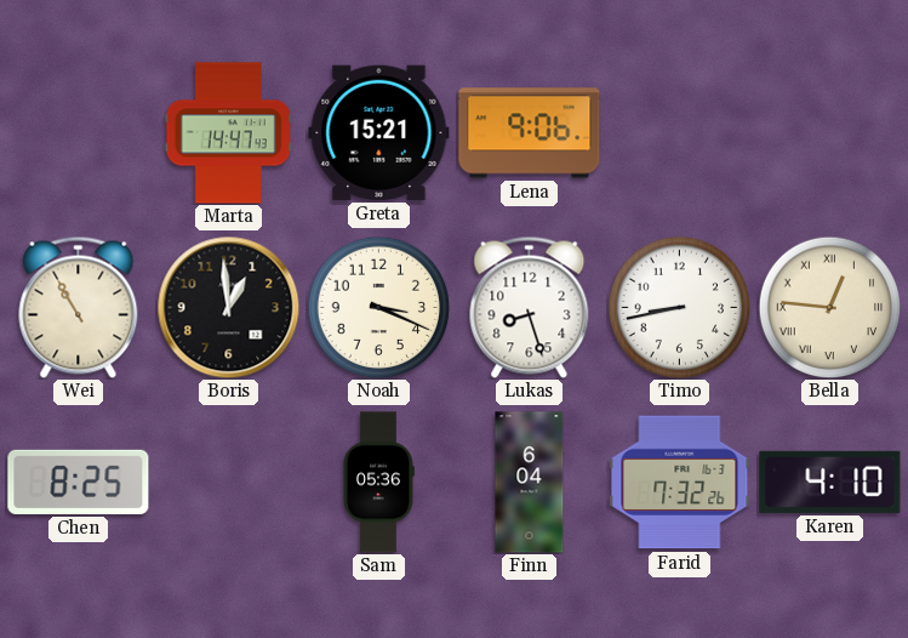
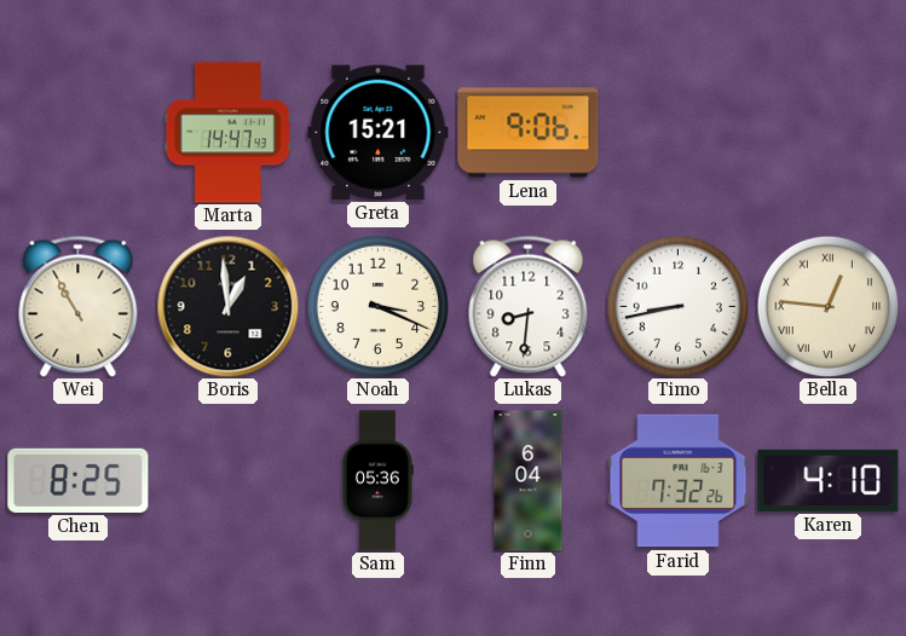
Lukas: 8:27 -> 8:31 (529, 306)
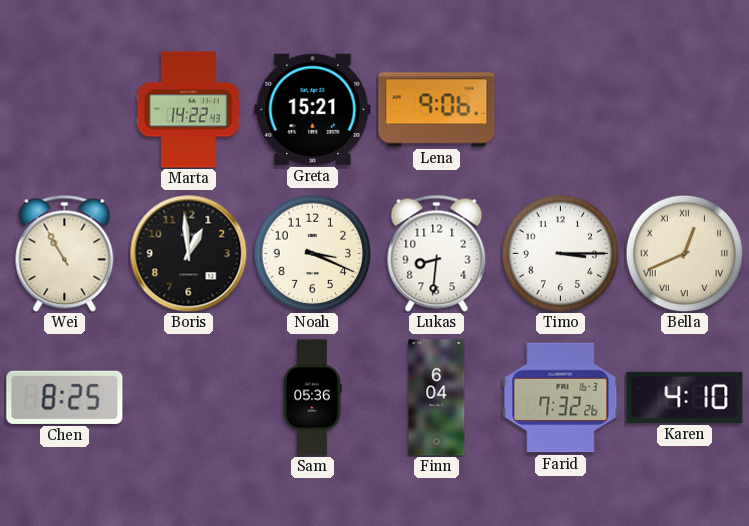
Marta: 14:47 -> 14:22 (188, 110)
Timo: 8:43 -> 3:15 (560, 253)
Bella: 12:46 -> 12:41 (684, 253)
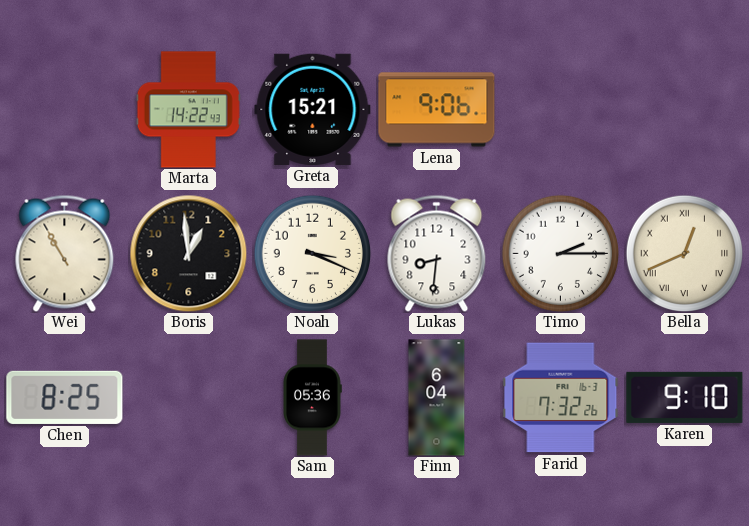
Timo: 3:15 -> 2:15 (560, 253)
Karen: 4:10 -> 9:10 (685, 397)
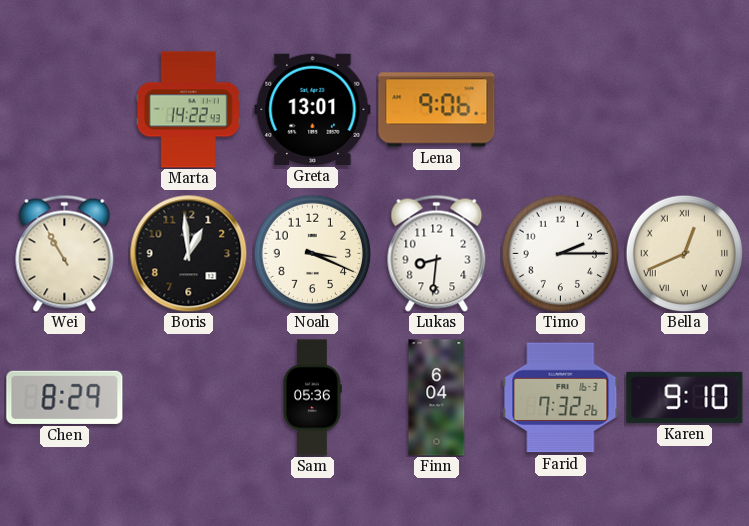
Greta: 15:21 -> 13:01 (313, 109)
Chen: 8:25 -> 8:29 (65, 397)
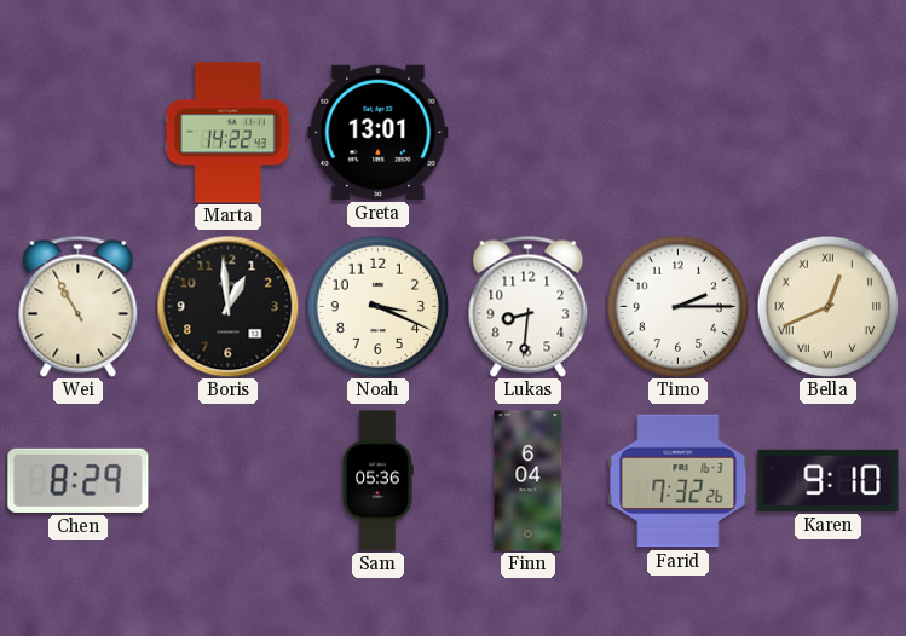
Lena: 9:06 -> none (437, 110)
